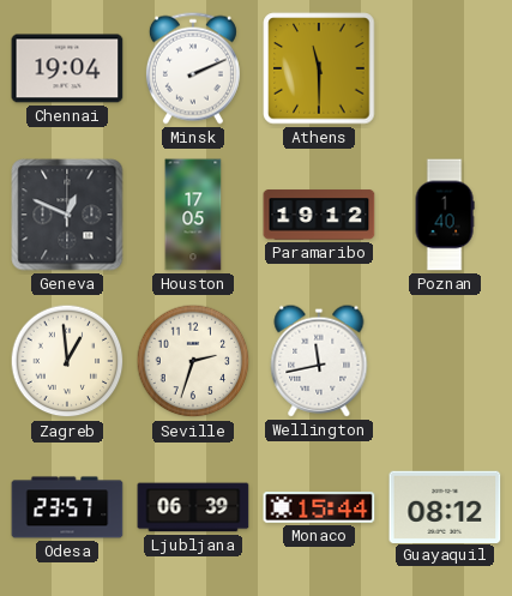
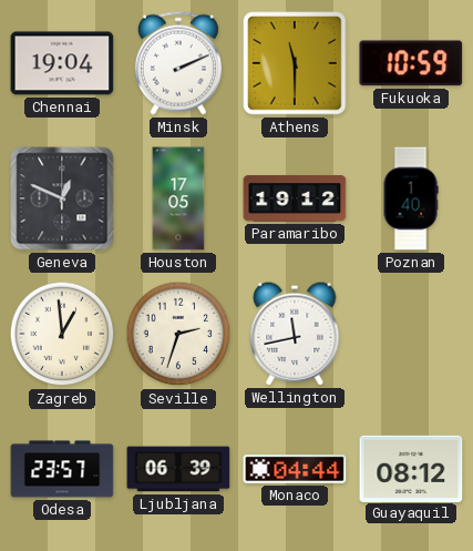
Fukuoka: none -> 10:59 (411, 63)
Monaco: 15:44 -> 04:44 (295, 470)
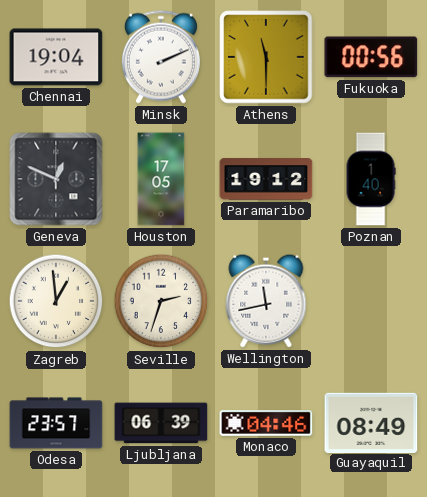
Fukuoka: 10:59 -> 00:56 (371, 57)
Monaco: 04:44 -> 04:46 (266, 424)
Guayaquil: 08:12 -> 08:49 (371, 422)
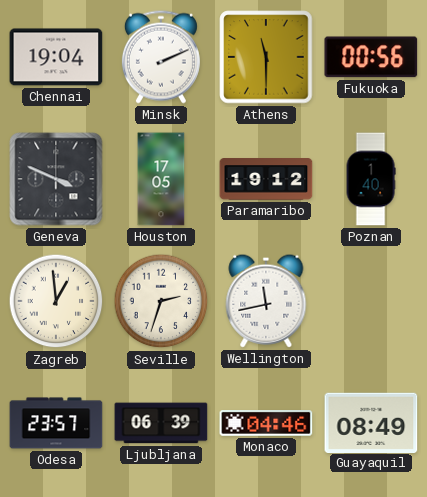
Geneva: 12:49 -> 3:49 (56, 179)
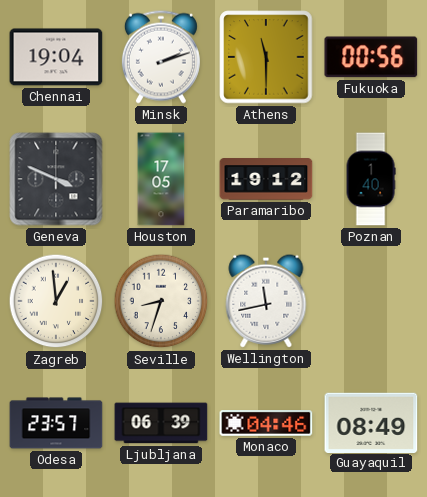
Minsk: 2:11 -> 2:12 (161, 57)
Seville: 2:33 -> 8:33 (161, 301)
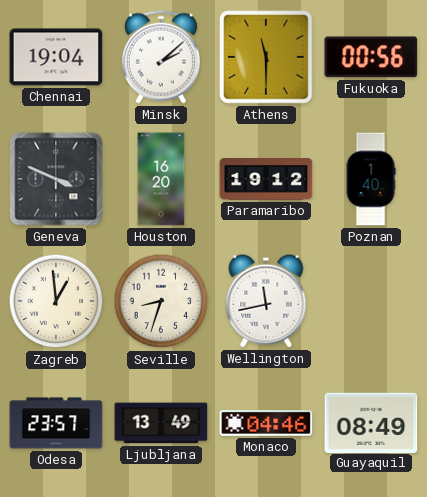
Minsk: 2:12 -> 2:08 (161, 57)
Houston: 17:05 -> 16:20 (161, 179)
Ljubljana: 06:39 -> 13:49 (161, 423)
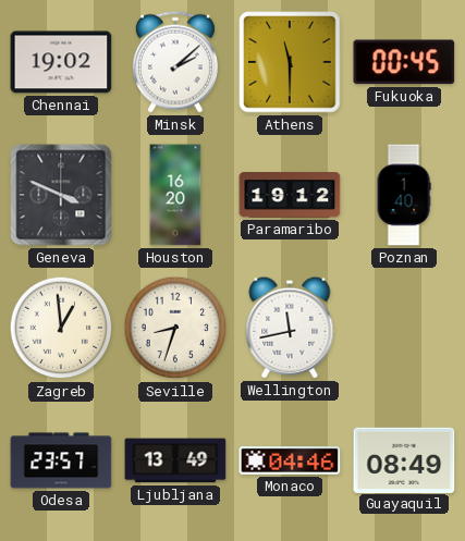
Chennai: 19:04 -> 19:02 (61, 62)
Fukuoka: 00:56 -> 00:45 (404, 62)
